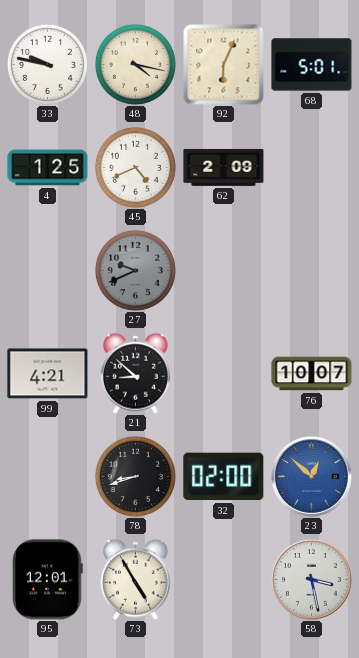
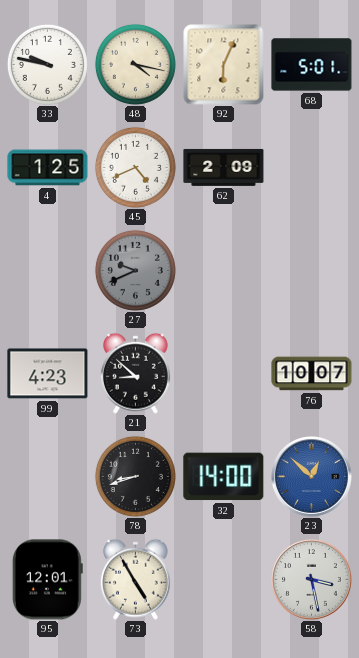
99: 4:21 -> 4:23 (48, 374)
32: 02:00 -> 14:00 (224, 477)
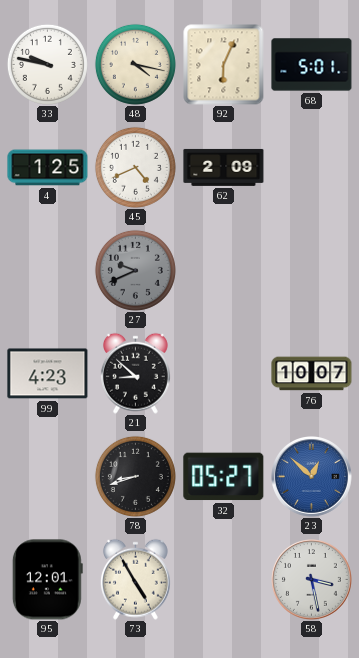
32: 14:00 -> 05:27 (224, 477)
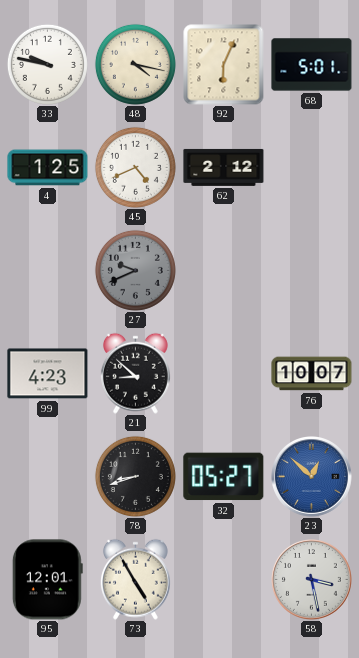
62: 2:09 -> 2:12 (224, 167)
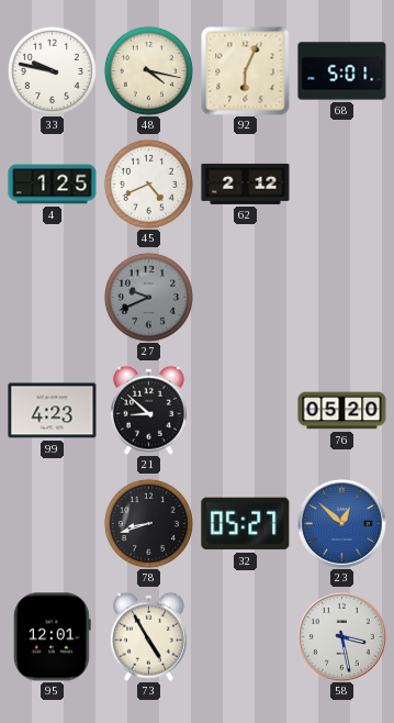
76: 10:07 -> 05:20 (342, 411)
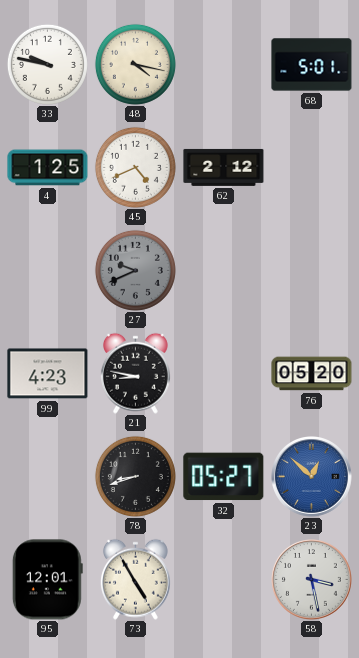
92: 6:04 -> none (246, 71)
21: 8:52 -> 8:47 (135, 373)
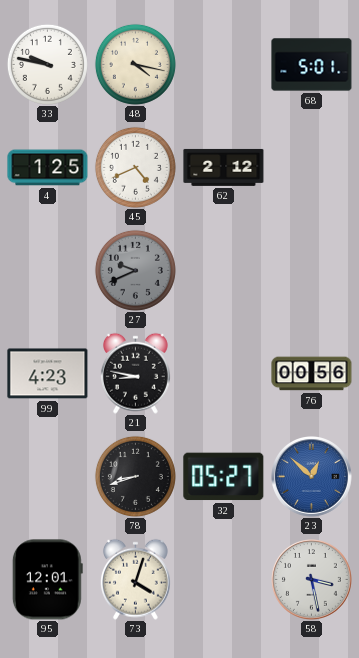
76: 05:20 -> 00:56 (312, 374)
73: 4:55 -> 4:03 (135, 579)
